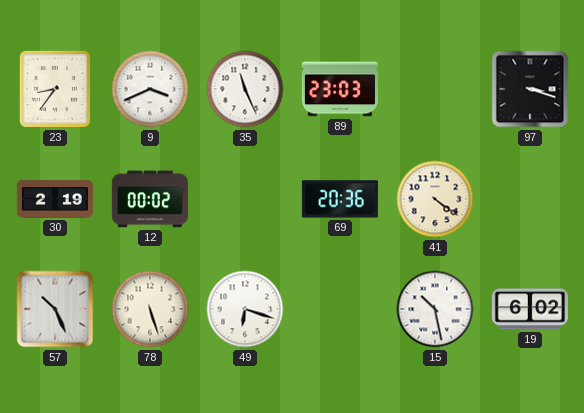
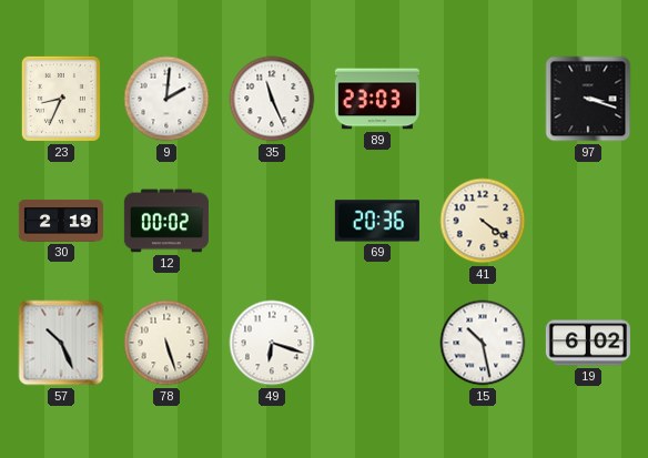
23: 8:36 -> 8:34 (61, 99)
9: 3:41 -> 2:01 (166, 99)
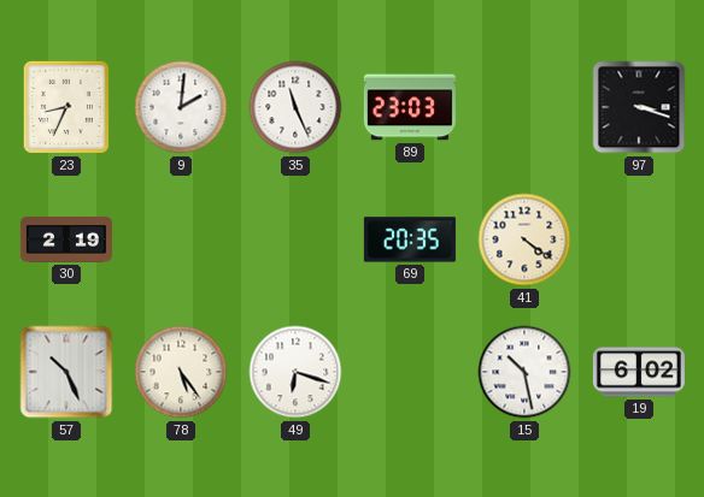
12: 00:02 -> none (166, 221)
69: 20:36 -> 20:35 (410, 239)
78: 5:27 -> 5:24 (181, 372)
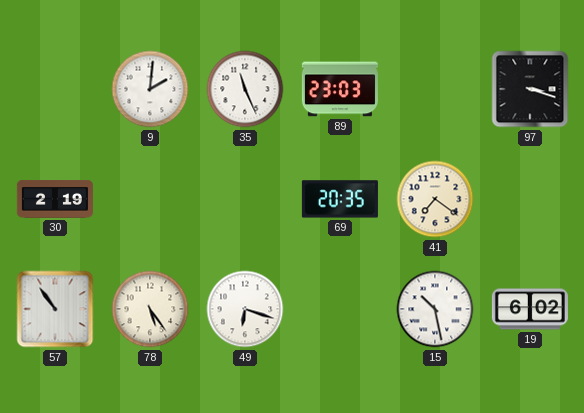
23: 8:34 -> none (66, 107)
41: 4:21 -> 7:21 (435, 199)
57: 10:26 -> 10:54 (55, 309)
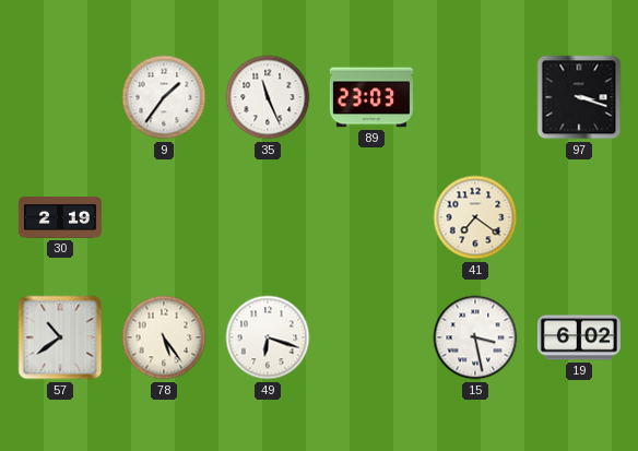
9: 2:01 -> 1:36 (164, 97)
69: 20:35 -> none (340, 199)
57: 10:54 -> 10:39 (60, 337)
15: 10:28 -> 3:28 (475, 337)
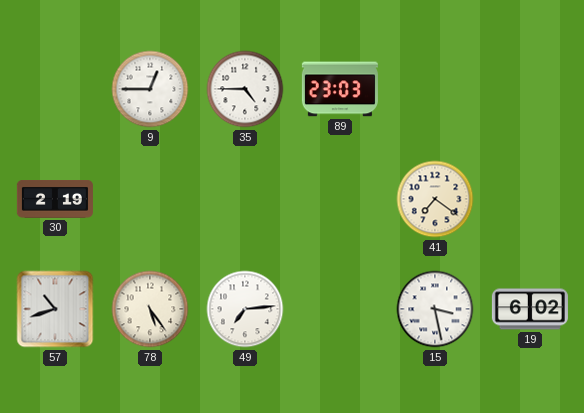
9: 1:36 -> 12:45 (150, 89)
35: 11:26 -> 4:45 (245, 89)
97: 3:18 -> none (579, 97)
57: 10:39 -> 10:42 (55, 309)
49: 6:18 -> 7:14 (245, 309)
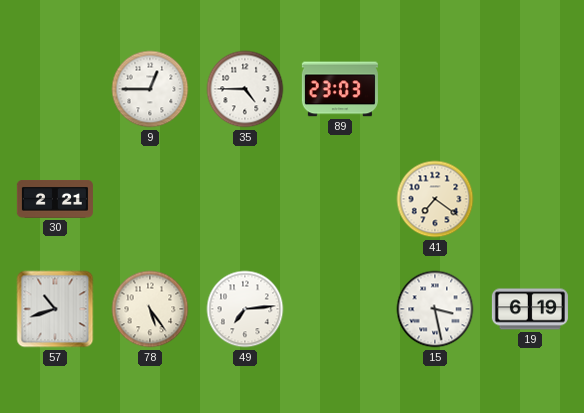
30: 2:19 -> 2:21 (55, 200)
19: 6:02 -> 6:19 (530, 309)
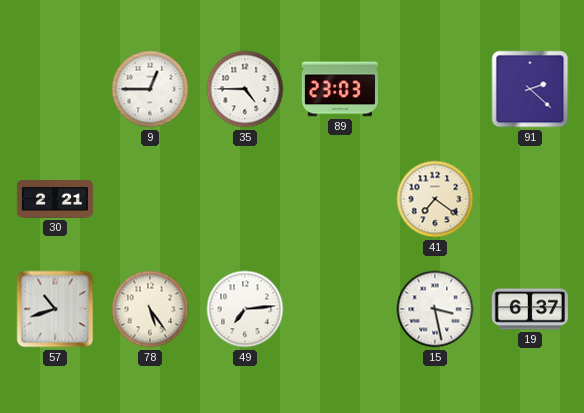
91: none -> 2:22 (530, 89)
19: 6:19 -> 6:37 (530, 309)
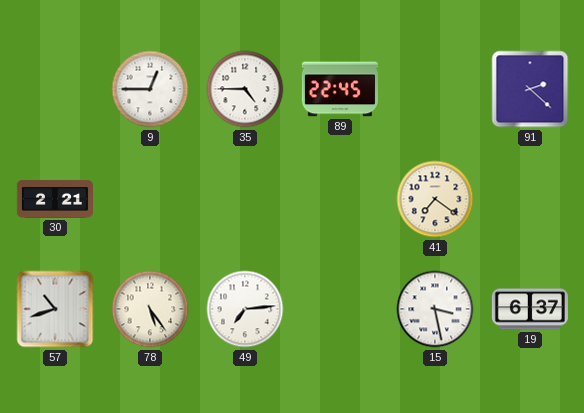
89: 23:03 -> 22:45 (340, 89)
